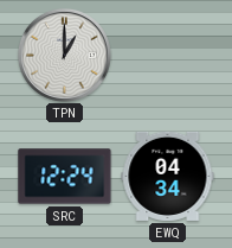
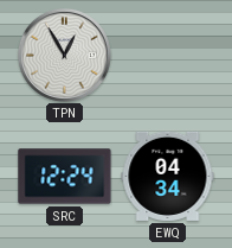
TPN: 1:00 -> 12:55 (64, 55)
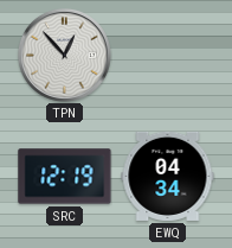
TPN: 12:55 -> 12:53 (64, 55)
SRC: 12:24 -> 12:19 (65, 177)
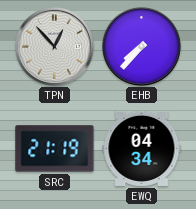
EHB: none -> 7:37 (141, 46)
SRC: 12:19 -> 21:19 (55, 149)
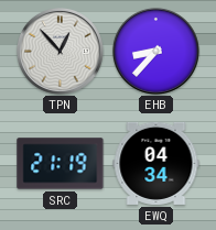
EHB: 7:37 -> 8:37 (155, 51)
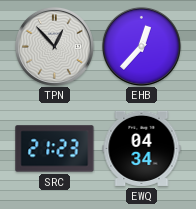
EHB: 8:37 -> 12:37 (141, 46)
SRC: 21:19 -> 21:23 (55, 149)
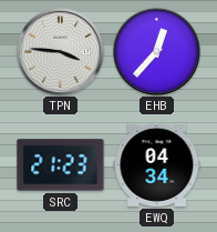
TPN: 12:53 -> 3:46 (60, 51)
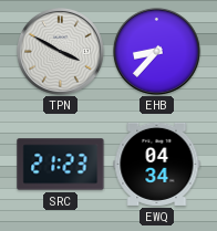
TPN: 3:46 -> 3:50 (60, 51)
EHB: 12:37 -> 8:37 (156, 51)
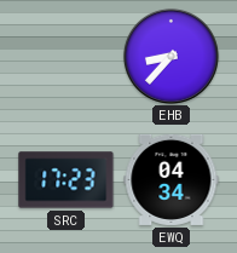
TPN: 3:50 -> none (60, 51)
SRC: 21:23 -> 17:23 (67, 180)
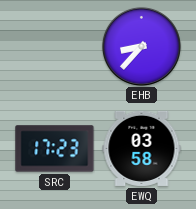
EWQ: 04:34 -> 03:58 (142, 148)
